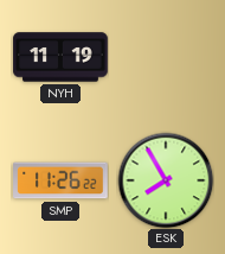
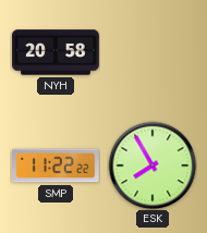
NYH: 11:19 -> 20:58 (56, 52)
SMP: 11:26 -> 11:22 (56, 165)
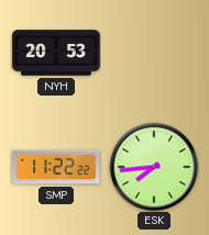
NYH: 20:58 -> 20:53 (56, 53)
ESK: 7:55 -> 7:44 (154, 167)
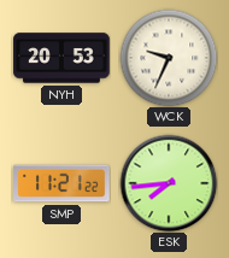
WCK: none -> 9:34 (169, 58)
SMP: 11:22 -> 11:21 (61, 183)
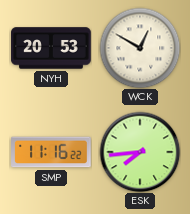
WCK: 9:34 -> 12:50 (140, 48)
SMP: 11:21 -> 11:16 (51, 152)
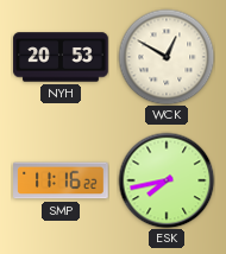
ESK: 7:44 -> 7:43 (167, 180)
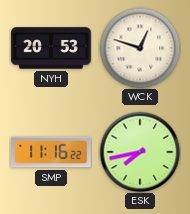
WCK: 12:50 -> 12:48 (140, 48)
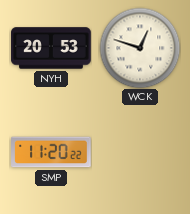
SMP: 11:16 -> 11:20 (51, 152)
ESK: 7:43 -> none (140, 152)
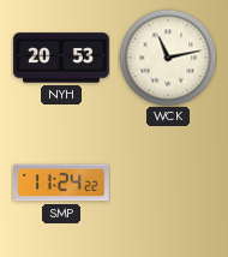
WCK: 12:48 -> 11:13 (168, 58)
SMP: 11:20 -> 11:24 (61, 183)
